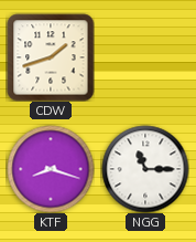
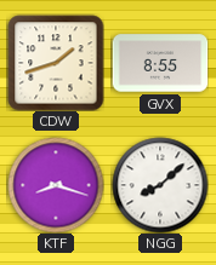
GVX: none -> 8:55 (160, 63)
NGG: 11:15 -> 8:08 (160, 185)
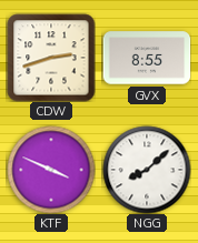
CDW: 1:42 -> 2:42 (51, 58)
KTF: 8:18 -> 3:49 (51, 170)
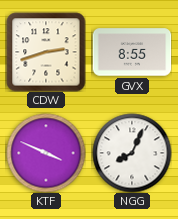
NGG: 8:08 -> 8:04 (132, 153)
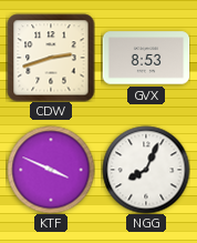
GVX: 8:55 -> 8:53 (146, 58)
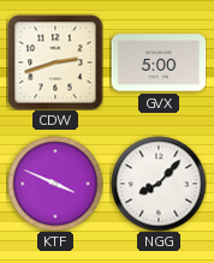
GVX: 8:53 -> 5:00 (159, 62)
NGG: 8:04 -> 8:07 (159, 184)
